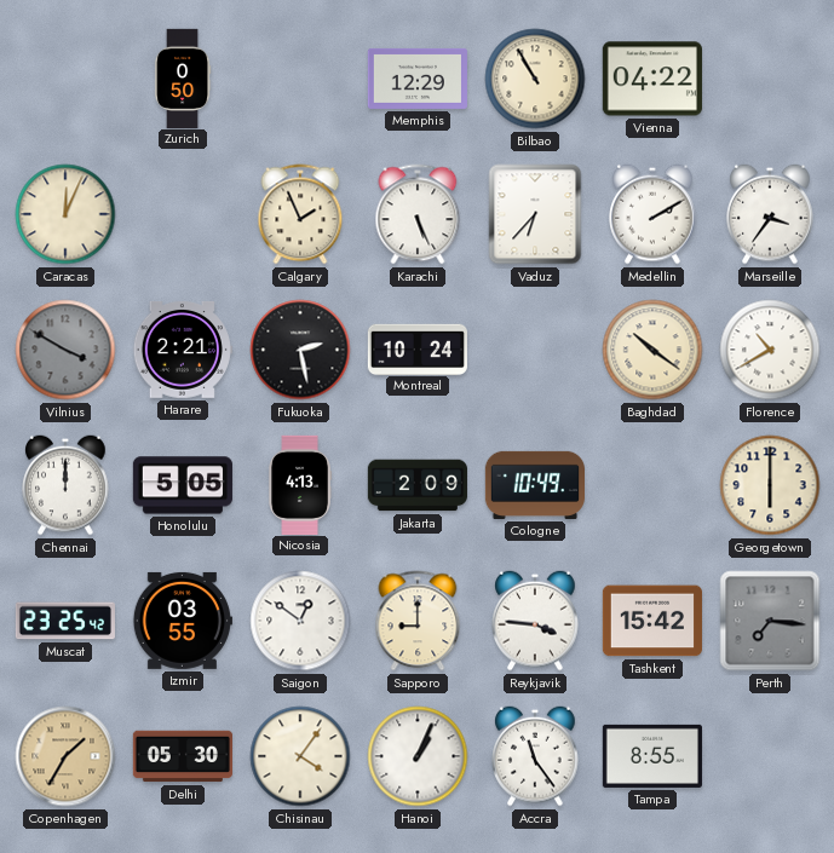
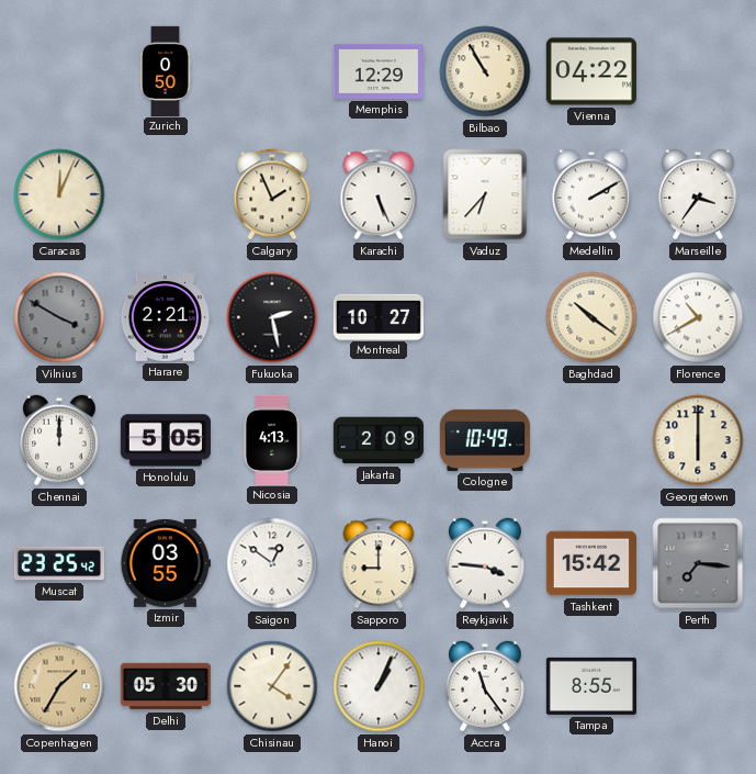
Montreal: 10:24 -> 10:27 (379, 316)
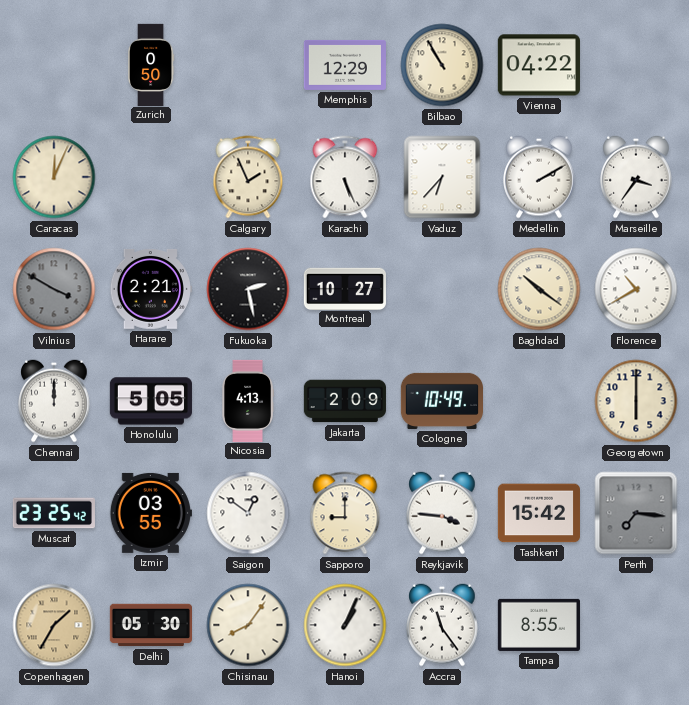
Chisinau: 4:06 -> 8:06 (248, 625)
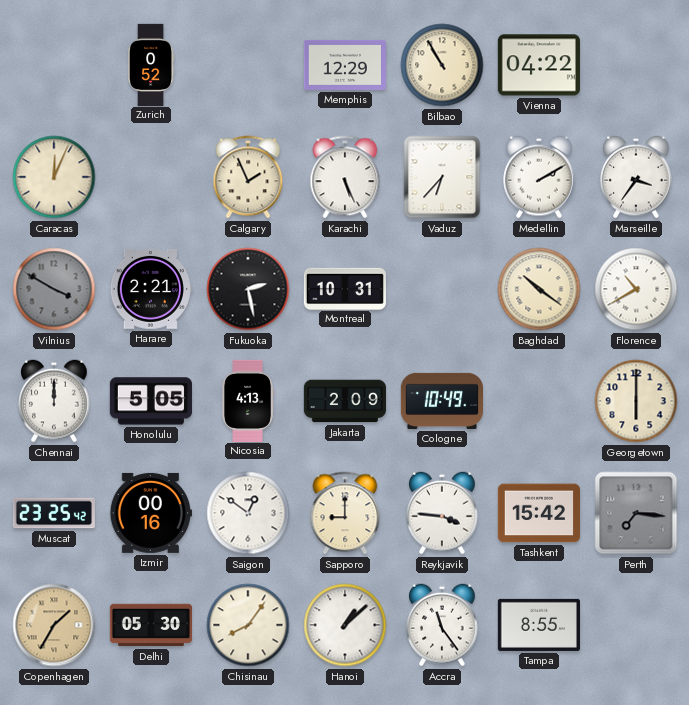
Zurich: 0:50 -> 0:52 (151, 64)
Montreal: 10:27 -> 10:31 (345, 288)
Izmir: 03:55 -> 00:16 (151, 513)
Hanoi: 1:04 -> 1:08 (345, 625)
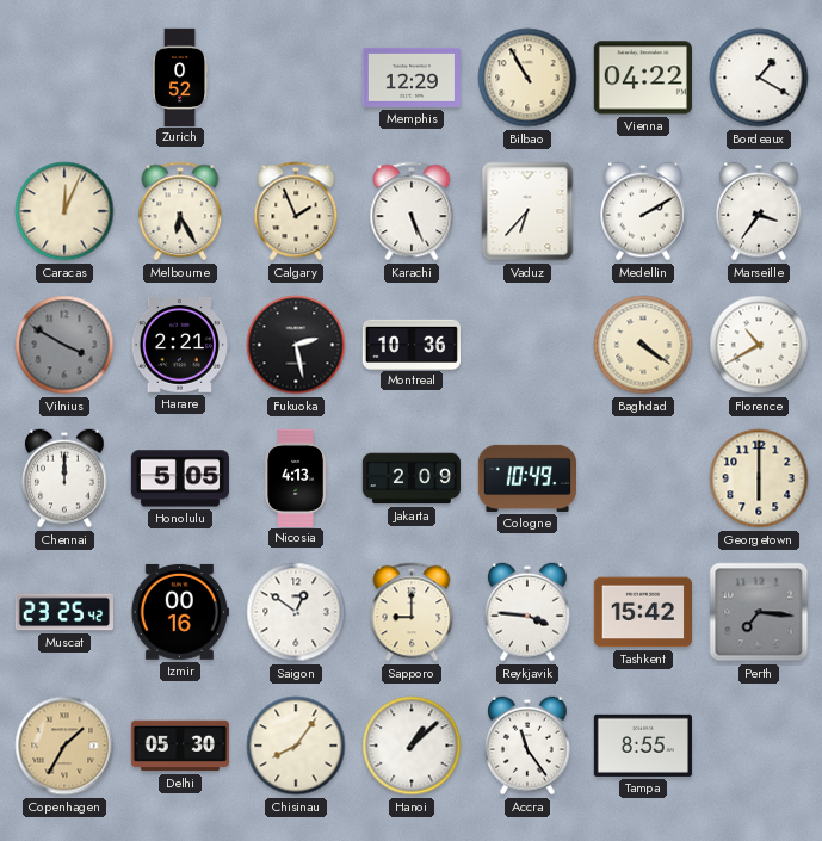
Bordeaux: none -> 1:20 (759, 78)
Melbourne: none -> 6:25 (180, 211)
Montreal: 10:31 -> 10:36 (412, 344)
Baghdad: 10:21 -> 4:21 (643, 345)
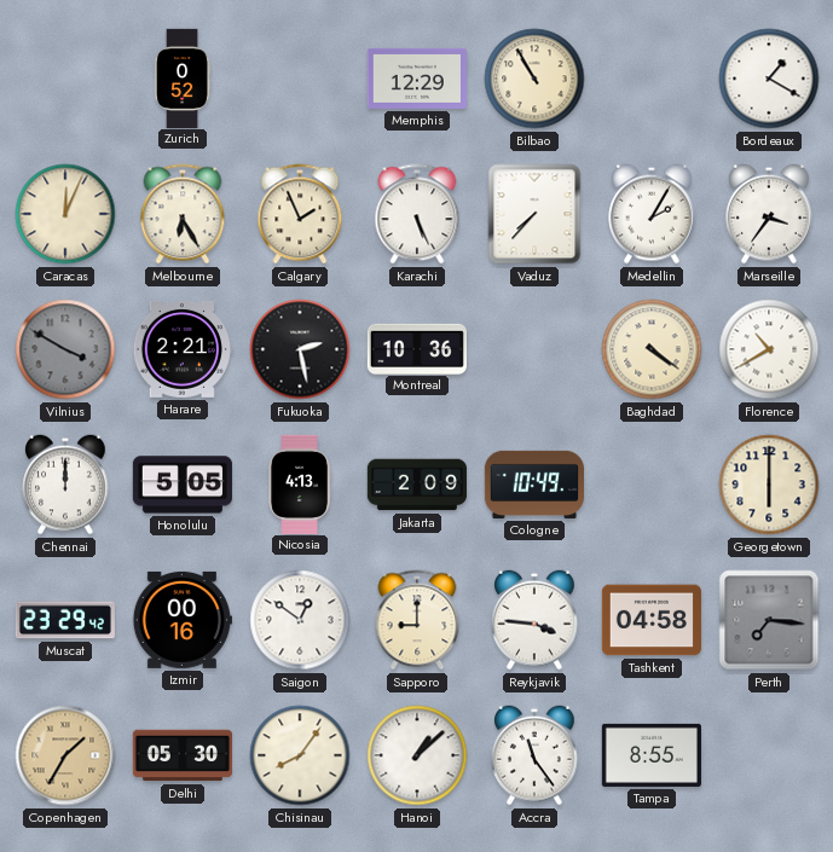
Vienna: 04:22 -> none (643, 78)
Vaduz: 6:37 -> 7:37 (534, 214)
Medellin: 2:10 -> 2:05 (652, 214)
Muscat: 23:25 -> 23:29 (65, 620)
Tashkent: 15:42 -> 04:58 (652, 620)
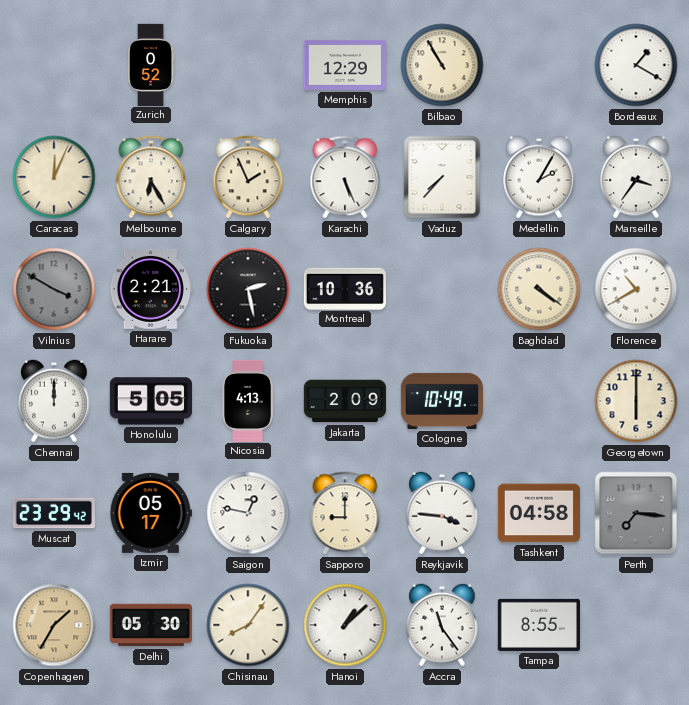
Izmir: 00:16 -> 05:17 (151, 513)
Saigon: 12:51 -> 12:47 (248, 513)
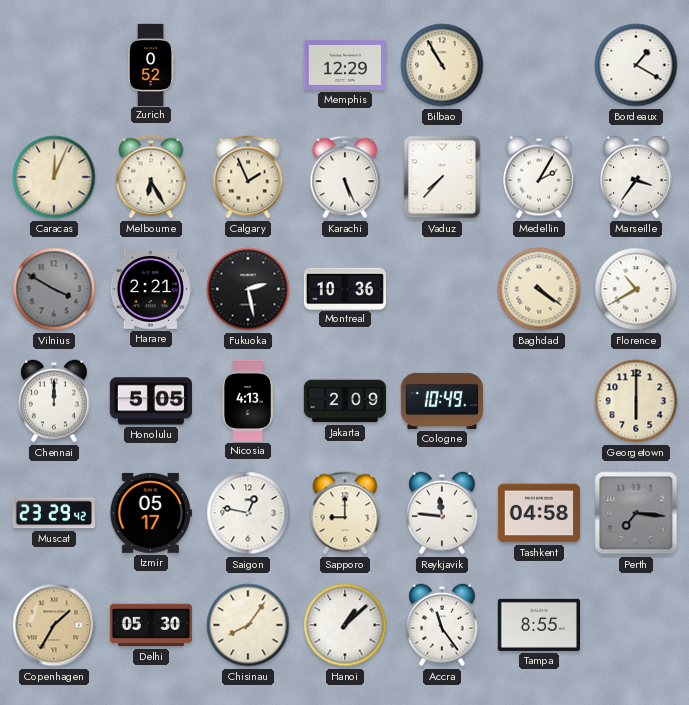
Reykjavik: 3:46 -> 11:46 (442, 513)
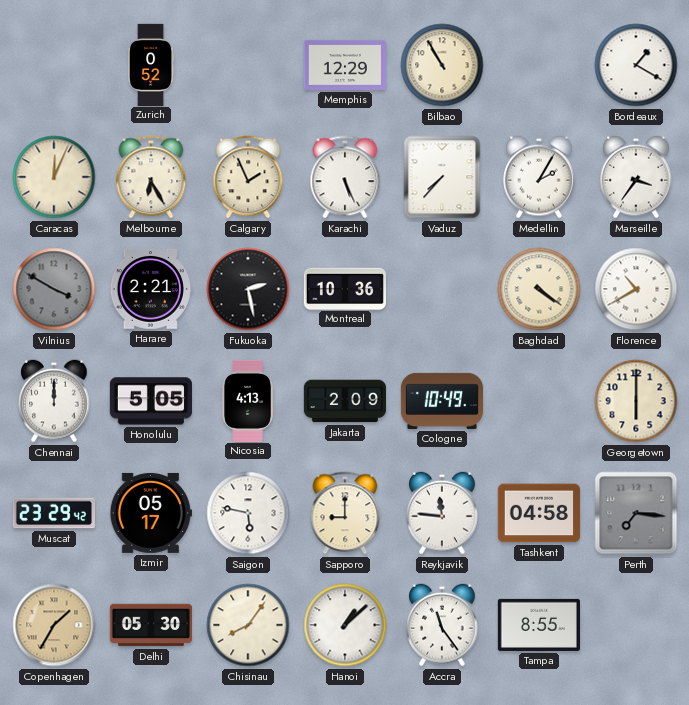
Saigon: 12:47 -> 5:47 (248, 513)
